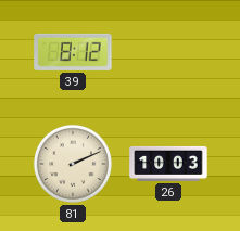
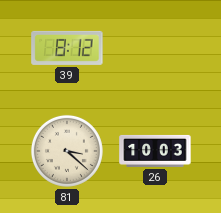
81: 2:11 -> 3:22 (67, 151)
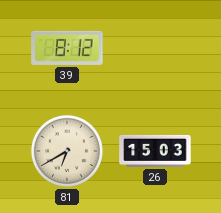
81: 3:22 -> 6:40 (67, 151)
26: 10:03 -> 15:03 (155, 151)
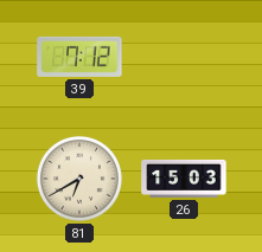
39: 8:12 -> 7:12 (79, 57)
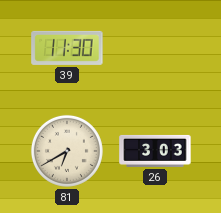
39: 7:12 -> 11:30 (67, 48)
26: 15:03 -> 3:03 (155, 151)
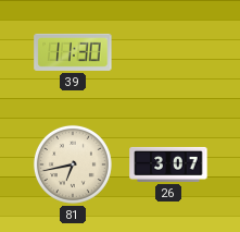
81: 6:40 -> 6:43 (73, 164)
26: 3:03 -> 3:07 (168, 164)
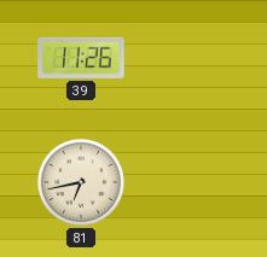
39: 11:30 -> 11:26 (81, 58)
26: 3:07 -> none (168, 164)
